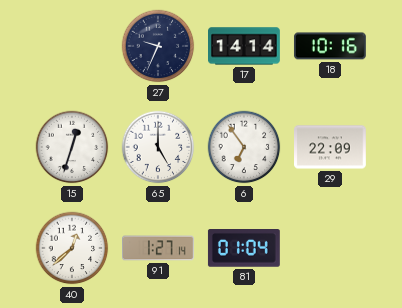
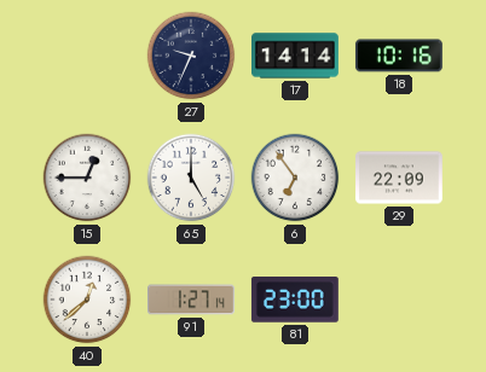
15: 12:33 -> 12:45 (87, 178)
81: 01:04 -> 23:00 (295, 301)
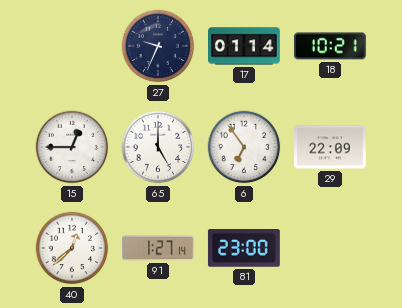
17: 14:14 -> 01:14 (245, 46)
18: 10:16 -> 10:21 (330, 46)
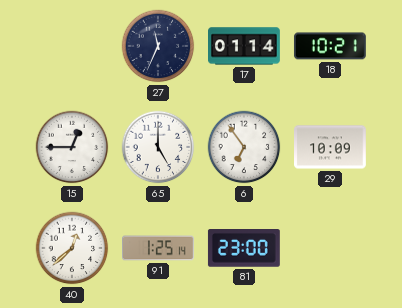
27: 9:34 -> 11:34 (158, 46)
29: 22:09 -> 10:09 (331, 147)
91: 1:27 -> 1:25 (159, 248)
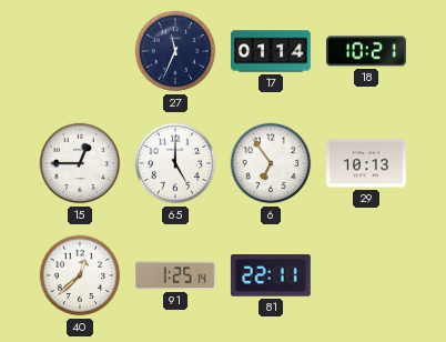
29: 10:09 -> 10:13 (367, 163)
81: 23:00 -> 22:11 (271, 276)
